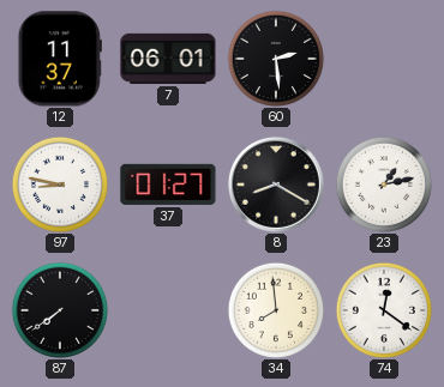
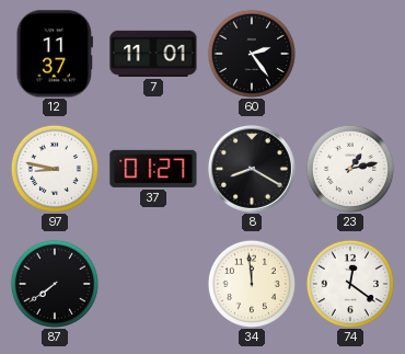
7: 06:01 -> 11:01 (153, 54)
60: 2:29 -> 2:24 (252, 54)
34: 7:59 -> 11:59 (252, 284)
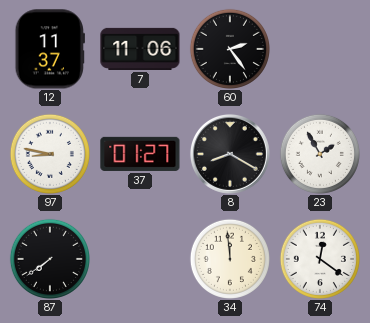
7: 11:01 -> 11:06 (140, 49)
23: 1:13 -> 1:55 (320, 154)
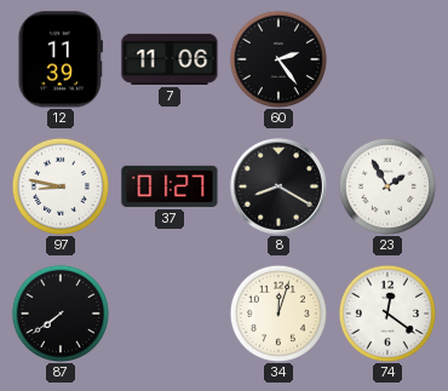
12: 11:37 -> 11:39 (61, 59)
34: 11:59 -> 12:03 (278, 314)
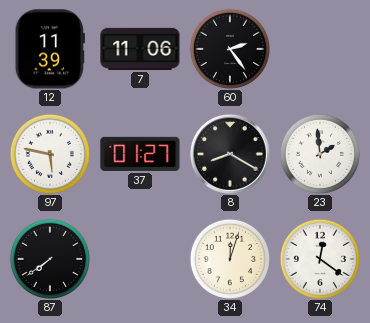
97: 8:47 -> 5:47 (50, 154)
23: 1:55 -> 1:59 (320, 154)
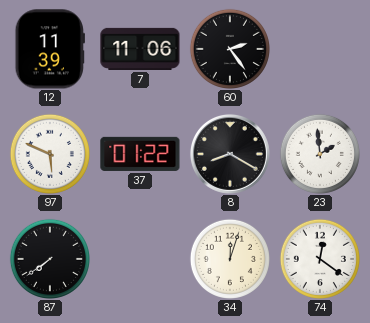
97: 5:47 -> 5:49 (50, 154)
37: 01:27 -> 01:22 (140, 154)
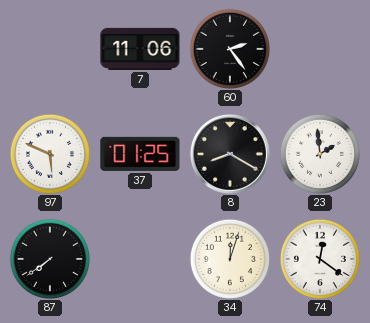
12: 11:39 -> none (50, 49)
37: 01:22 -> 01:25 (140, 154)
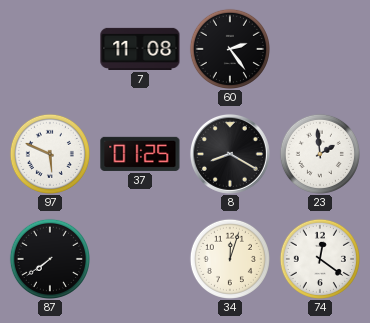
7: 11:06 -> 11:08 (140, 49)
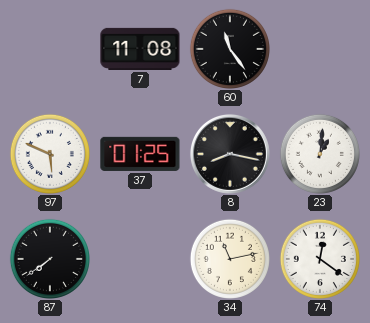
60: 2:24 -> 11:24 (230, 49)
8: 8:20 -> 8:17 (230, 154)
23: 1:59 -> 1:01 (320, 154)
34: 12:03 -> 11:13 (230, 259)
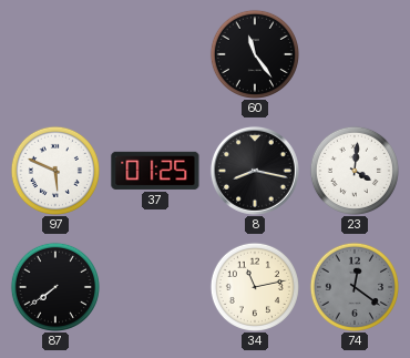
7: 11:08 -> none (140, 49)
23: 1:01 -> 4:01 (355, 171)
74 dial: white -> grey (355, 287)
